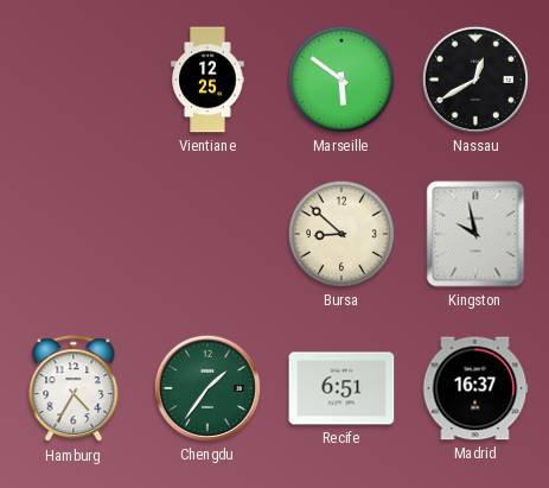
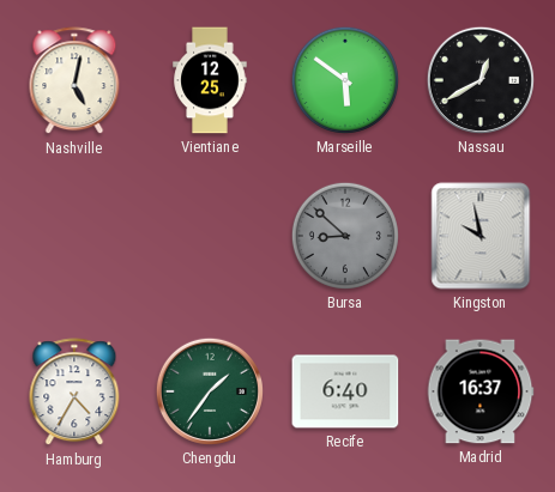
Nashville: none -> 5:02 (74, 81)
Bursa dial: cream -> grey (345, 236)
Recife: 6:51 -> 6:40 (345, 391)
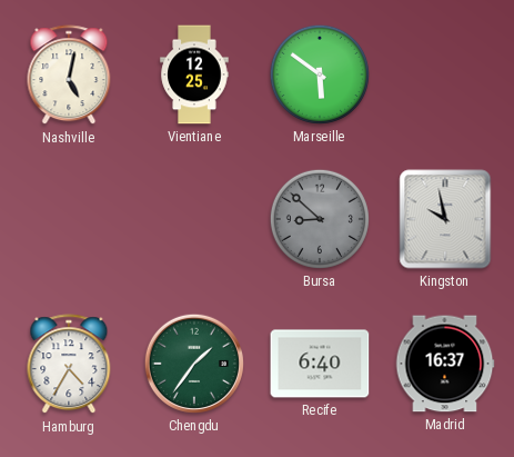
Nassau: 12:40 -> none (481, 80)
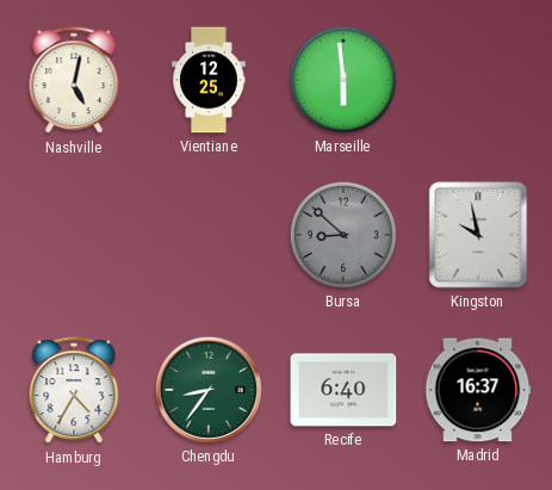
Marseille: 5:51 -> 5:59 (343, 80)
Chengdu: 1:36 -> 8:36 (209, 390)
